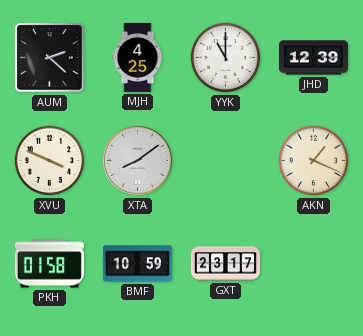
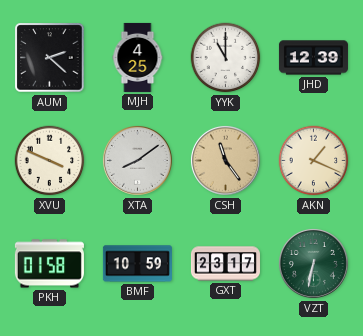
CSH: none -> 11:24 (226, 161)
VZT: none -> 6:32 (314, 264)
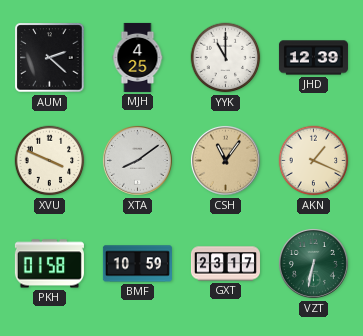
CSH: 11:24 -> 11:06 (226, 161)
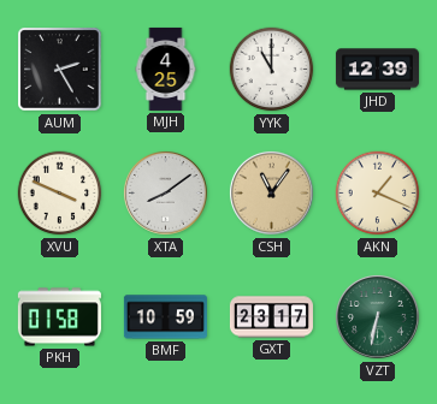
AUM: 2:22 -> 2:25 (60, 70)
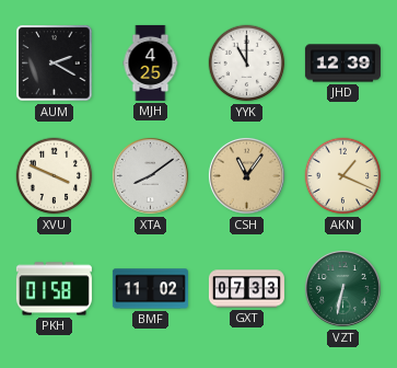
AUM: 2:25 -> 2:20 (55, 64)
BMF: 10:59 -> 11:02 (150, 289)
GXT: 23:17 -> 07:33 (246, 289)
